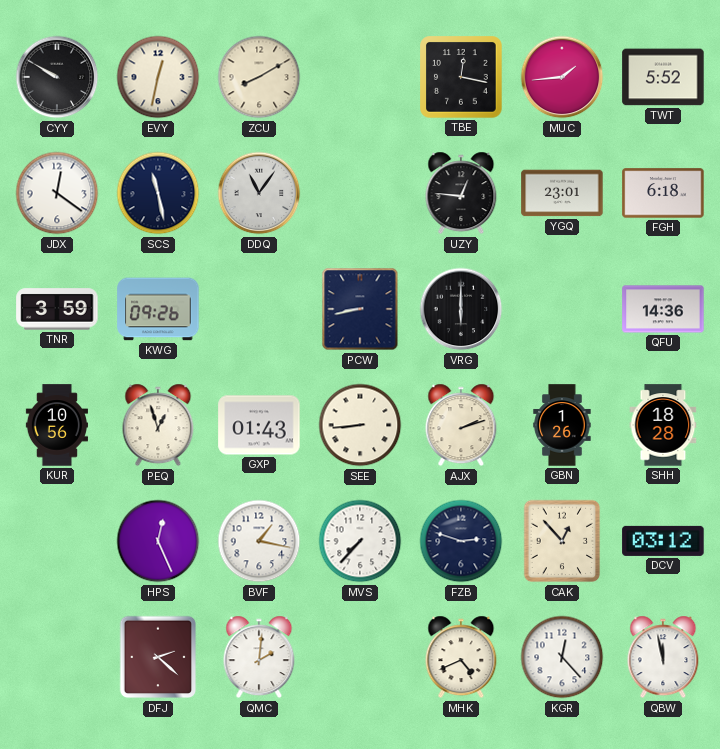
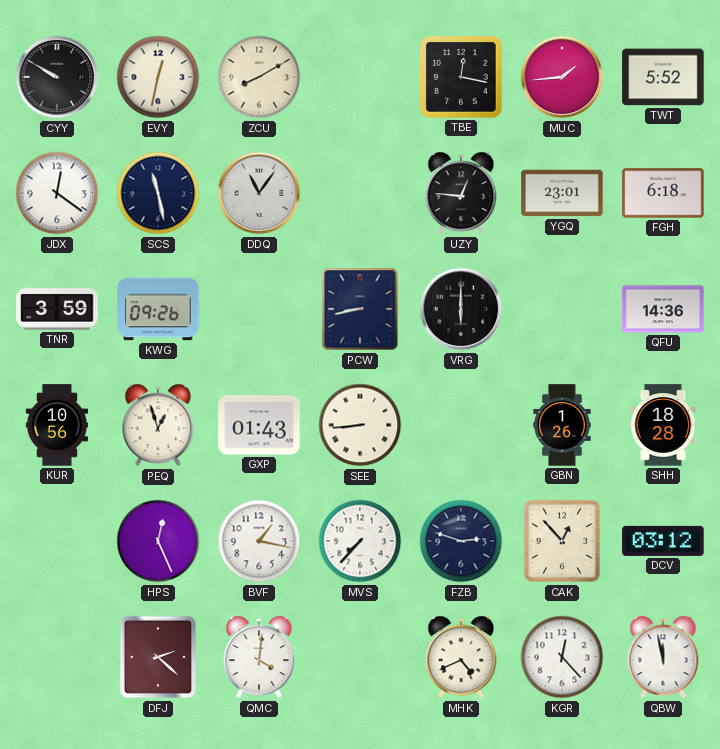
AJX: 2:12 -> none (461, 425)
QMC: 2:01 -> 4:01 (259, 657)
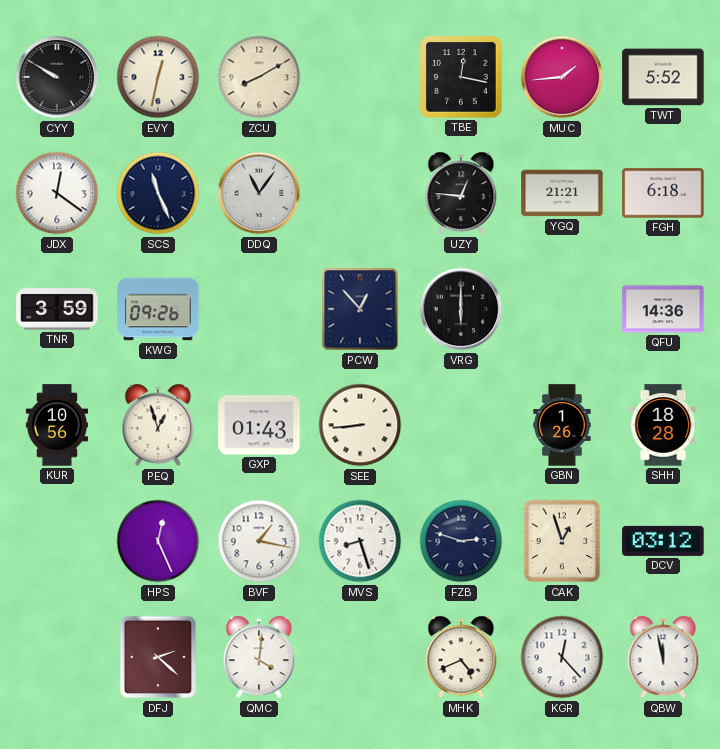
SCS: 11:28 -> 11:26 (158, 193)
YGQ: 23:01 -> 21:21 (562, 193)
PCW: 8:43 -> 12:53 (360, 309)
MVS: 7:37 -> 8:27 (360, 541)
CAK: 12:53 -> 12:57 (562, 541)
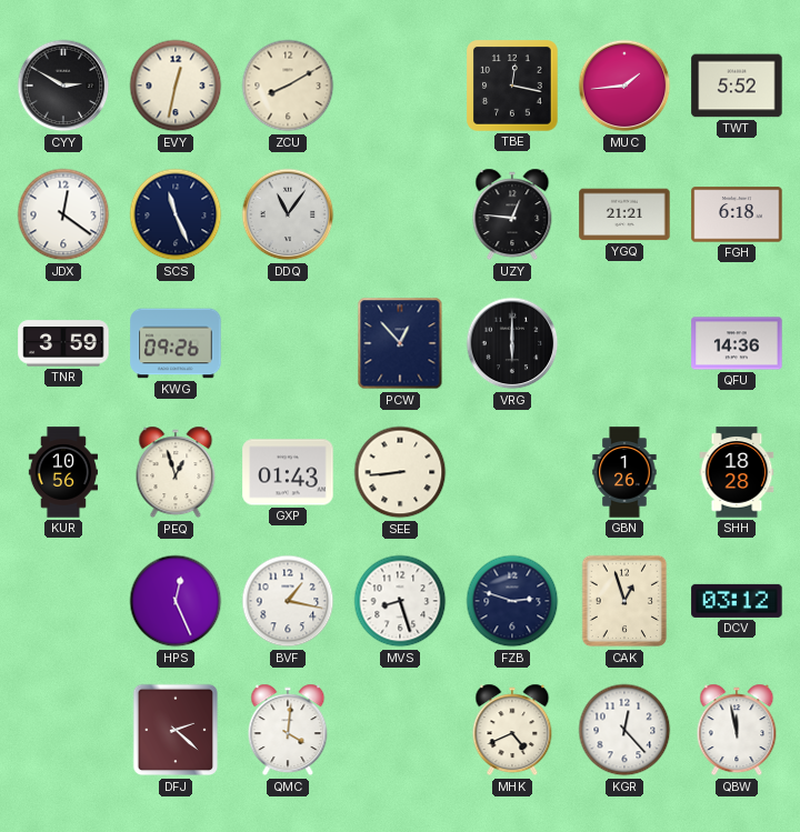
CYY: 9:50 -> 2:50 (63, 86)
